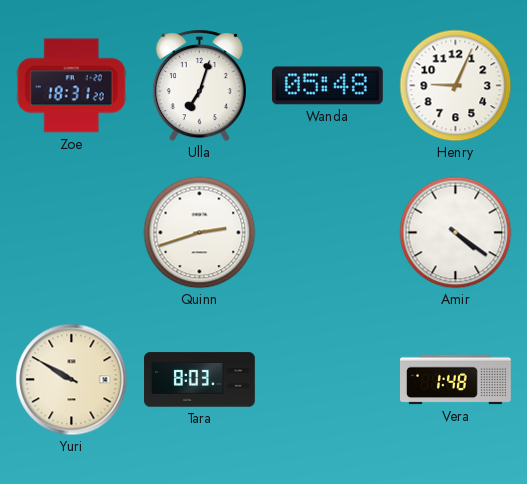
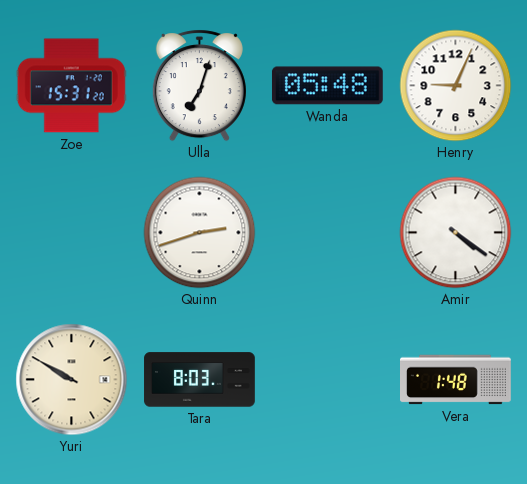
Zoe: 18:31 -> 15:31 (71, 86)
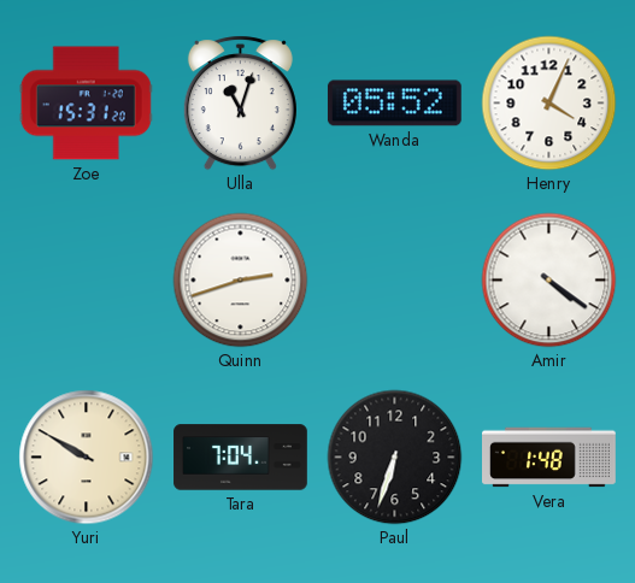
Ulla: 7:03 -> 11:03 (240, 104)
Wanda: 05:48 -> 05:52 (394, 104)
Henry: 9:04 -> 4:04 (549, 104)
Tara: 8:03 -> 7:04 (241, 458)
Paul: none -> 6:33 (395, 458)
